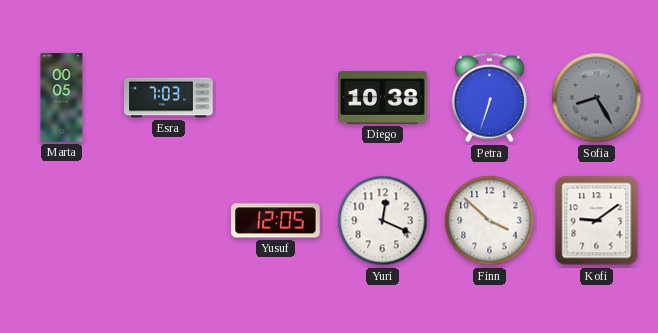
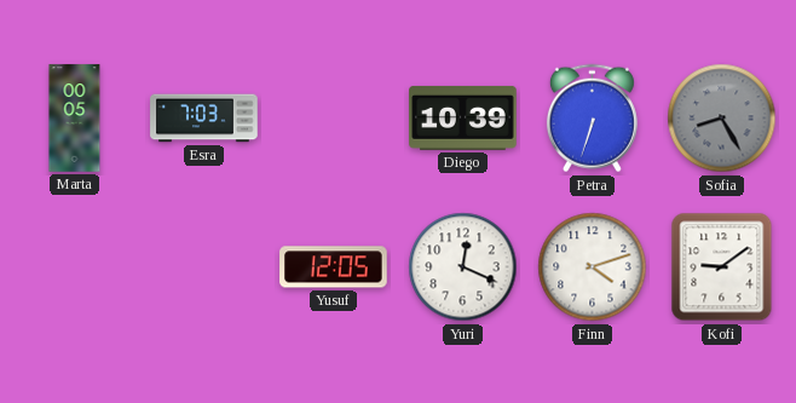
Diego: 10:38 -> 10:39 (463, 117)
Finn: 3:52 -> 4:12 (593, 267)
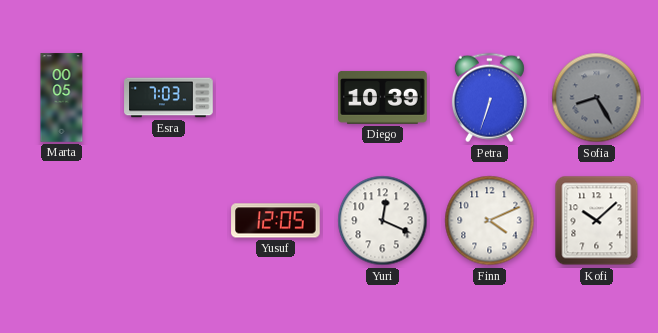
Finn: 4:12 -> 4:11 (490, 221)
Kofi: 9:09 -> 10:08 (597, 221)
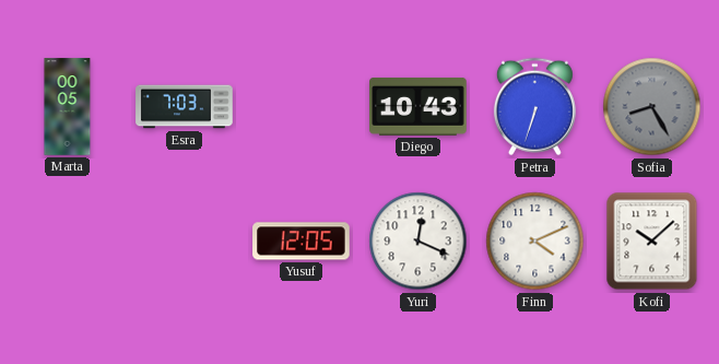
Diego: 10:39 -> 10:43 (419, 106)
